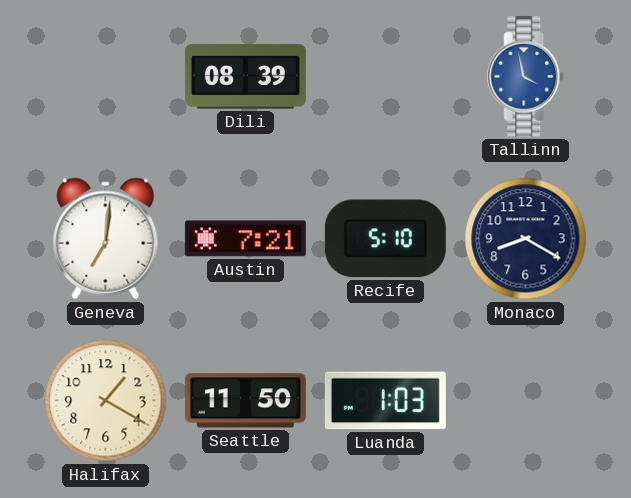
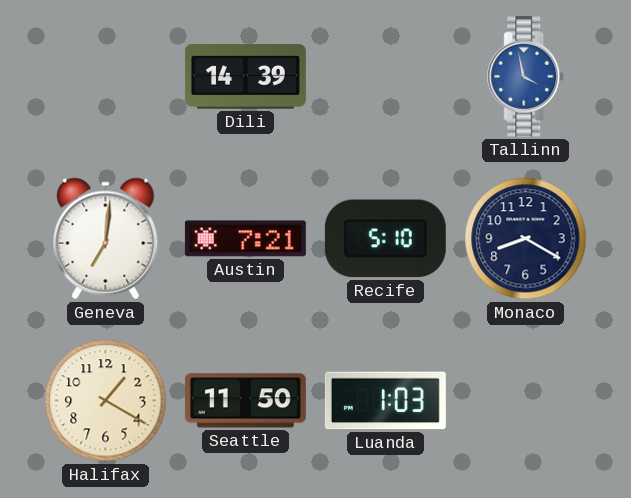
Dili: 08:39 -> 14:39 (245, 77)
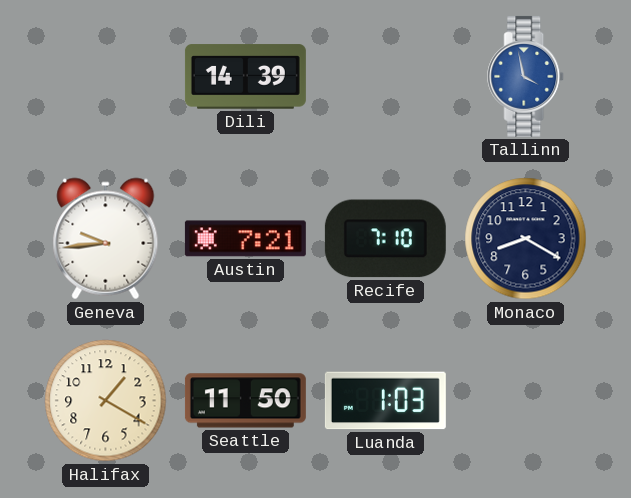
Geneva: 7:01 -> 9:44 (106, 239)
Recife: 5:10 -> 7:10 (385, 239)
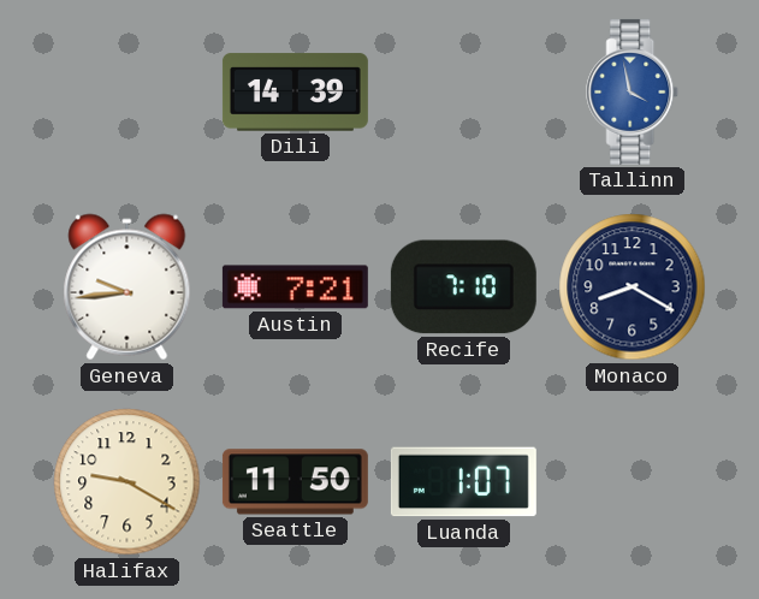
Halifax: 1:20 -> 9:20 (128, 482)
Luanda: 1:03 -> 1:07 (463, 482)
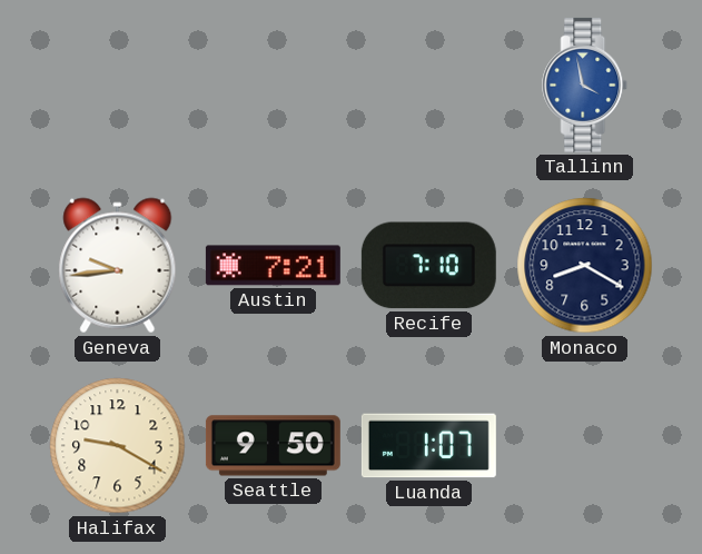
Dili: 14:39 -> none (295, 93)
Seattle: 11:50 -> 9:50 (273, 446)
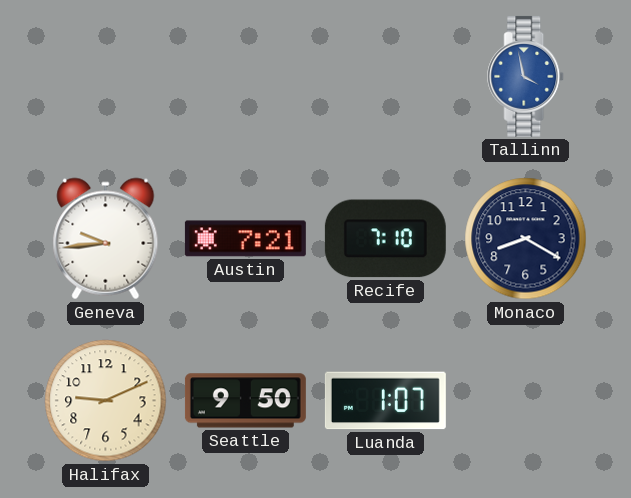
Halifax: 9:20 -> 9:11 (106, 401)
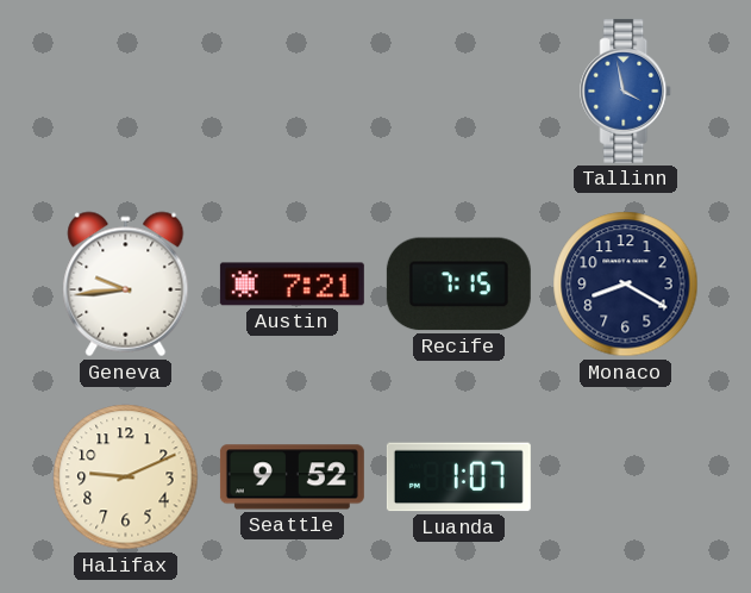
Recife: 7:10 -> 7:15 (458, 285)
Seattle: 9:50 -> 9:52 (292, 477)
